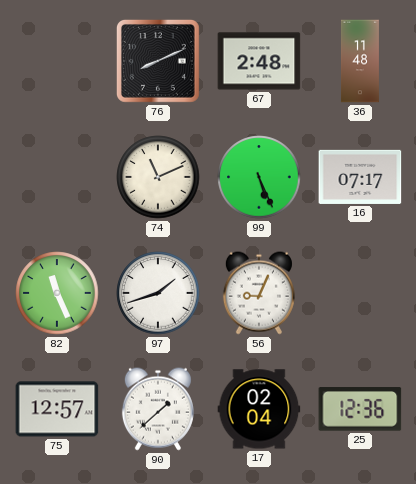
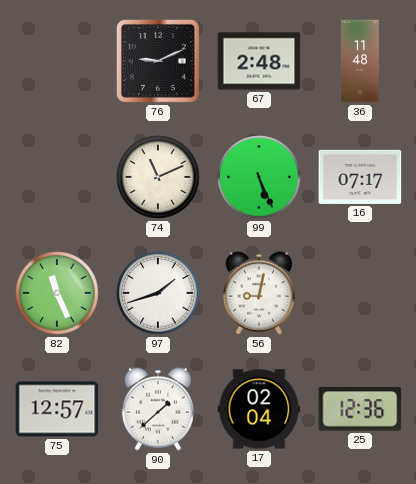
76: 8:11 -> 9:11 (158, 61)
56: 9:04 -> 9:02 (259, 293)
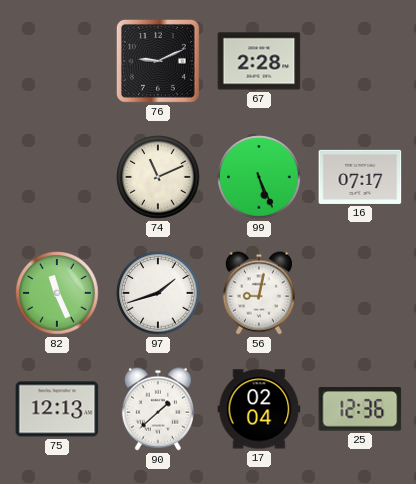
67: 2:48 -> 2:28 (259, 61)
36: 11:48 -> none (360, 61)
75: 12:57 -> 12:13 (57, 409)
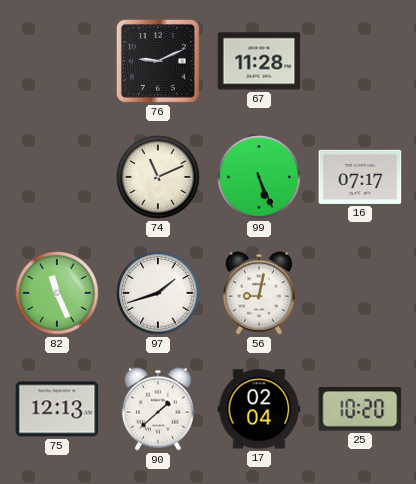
67: 2:28 -> 11:28 (259, 61)
25: 12:36 -> 10:20 (360, 409)
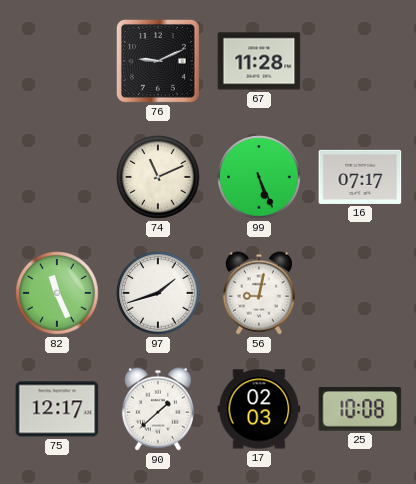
75: 12:13 -> 12:17 (57, 409)
17: 02:04 -> 02:03 (259, 409)
25: 10:20 -> 10:08 (360, 409)
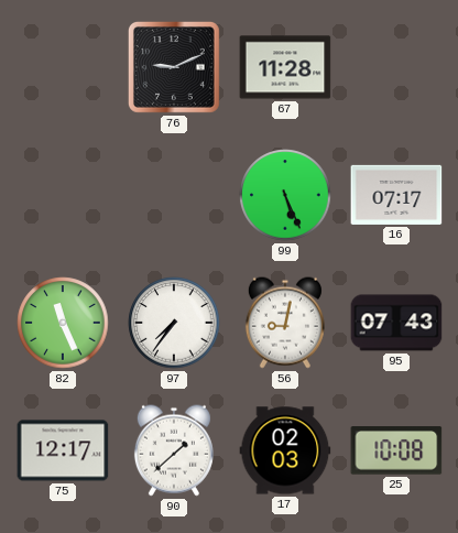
74: 11:11 -> none (158, 177)
97: 1:42 -> 7:36 (174, 323)
95: none -> 07:43 (396, 323)
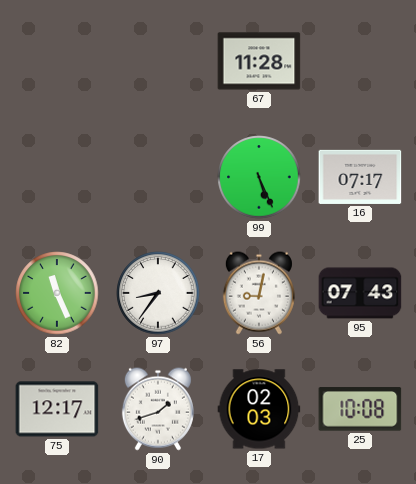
76: 9:11 -> none (174, 67)
97: 7:36 -> 8:36 (158, 293)
90: 1:38 -> 1:42 (158, 409)
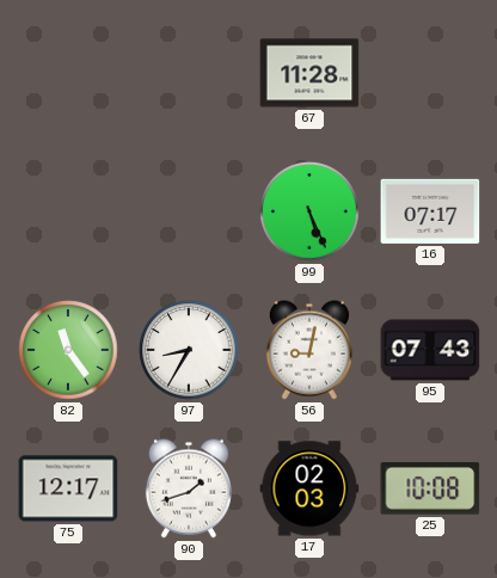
82: 11:26 -> 11:24 (68, 350)
97: 8:36 -> 8:35 (189, 350)
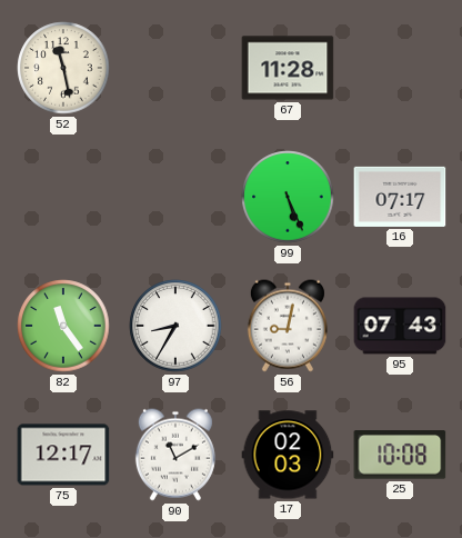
52: none -> 11:28 (63, 68)
90: 1:42 -> 11:10 (175, 455)
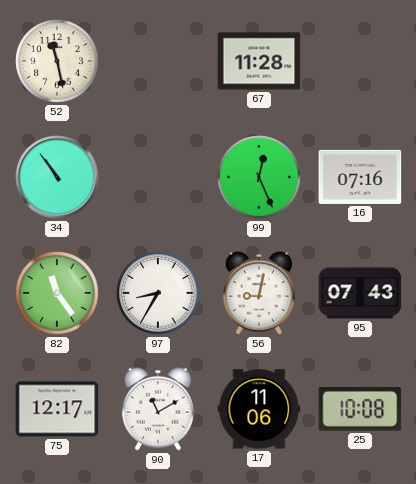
34: none -> 10:54 (57, 177)
99: 5:26 -> 12:26 (259, 177)
16: 07:17 -> 07:16 (360, 177)
17: 02:03 -> 11:06 (259, 409)
